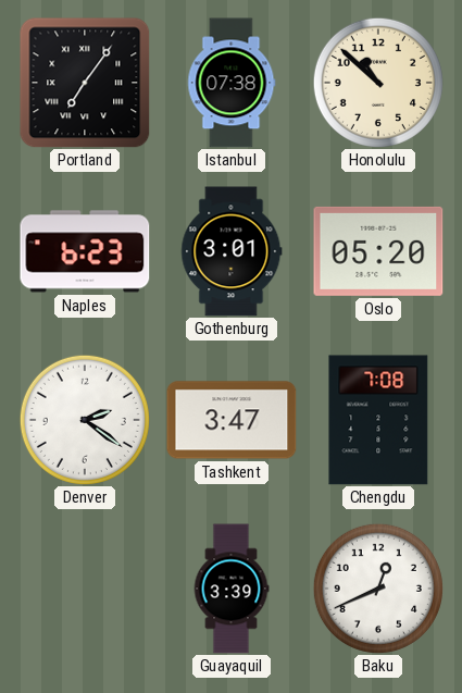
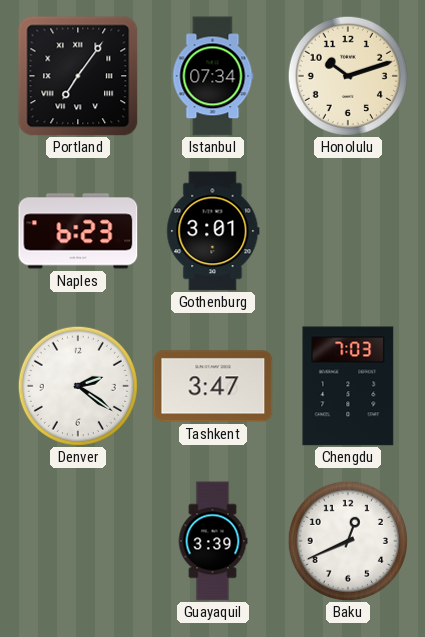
Istanbul: 07:38 -> 07:34 (213, 76)
Honolulu: 10:52 -> 10:12 (348, 76)
Oslo: 05:20 -> none (378, 251)
Chengdu: 7:08 -> 7:03 (348, 386)
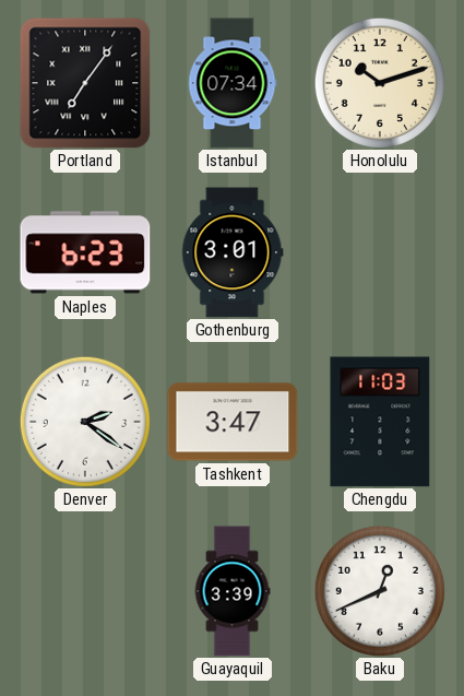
Chengdu: 7:03 -> 11:03 (380, 422)
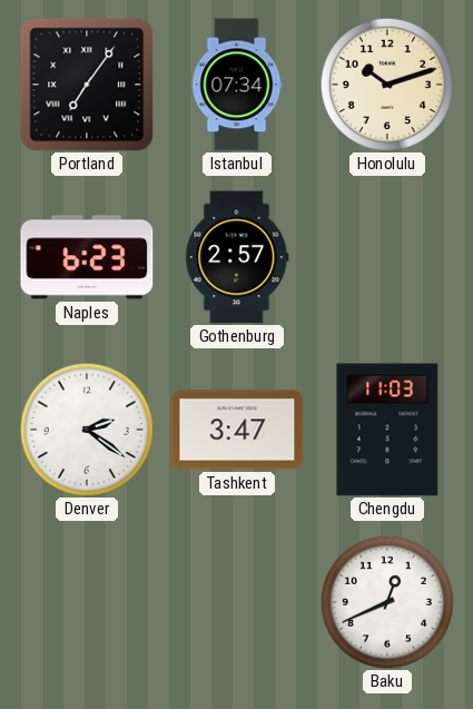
Gothenburg: 3:01 -> 2:57 (237, 257)
Guayaquil: 3:39 -> none (233, 591)
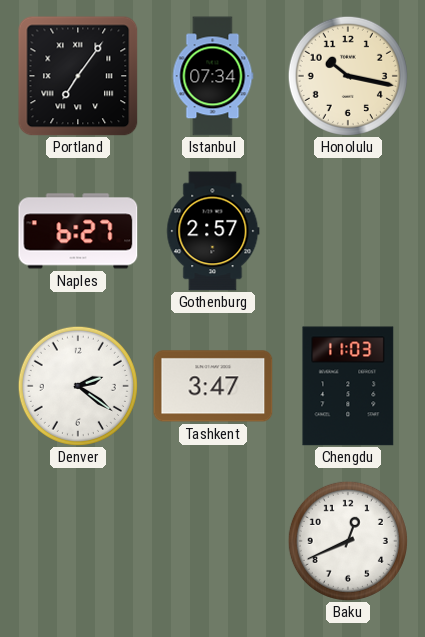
Honolulu: 10:12 -> 10:17 (348, 76)
Naples: 6:23 -> 6:27 (78, 231)
